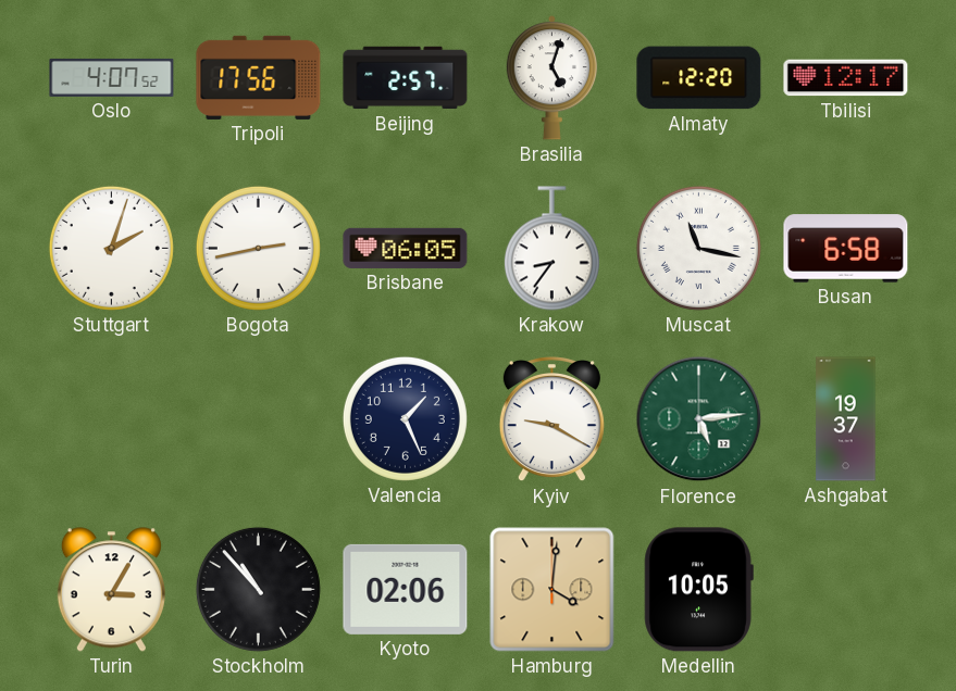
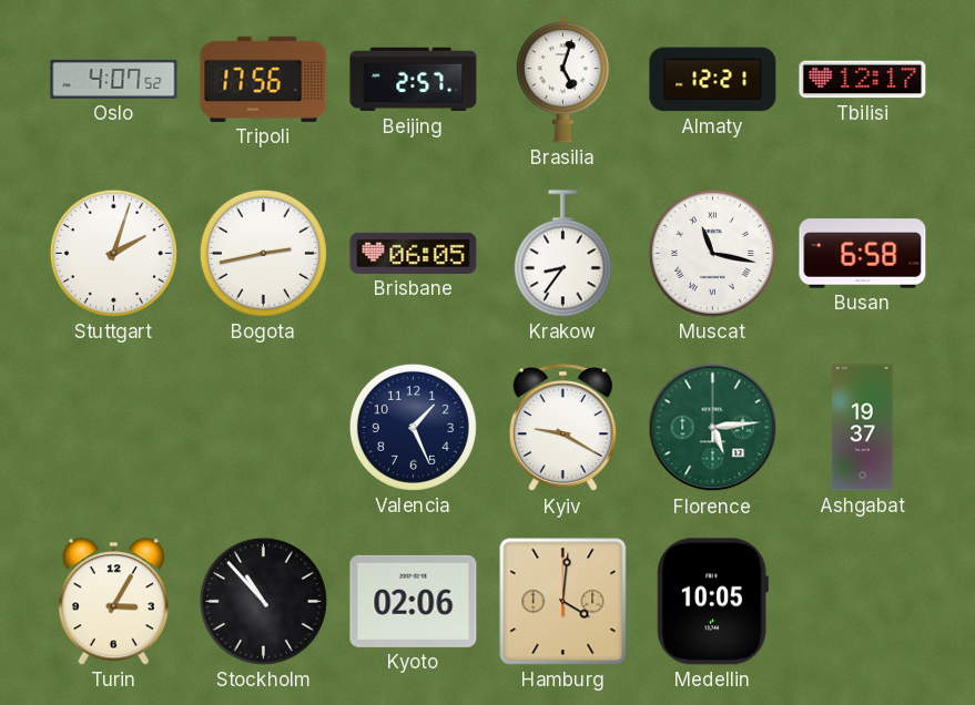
Almaty: 12:20 -> 12:21 (713, 80)
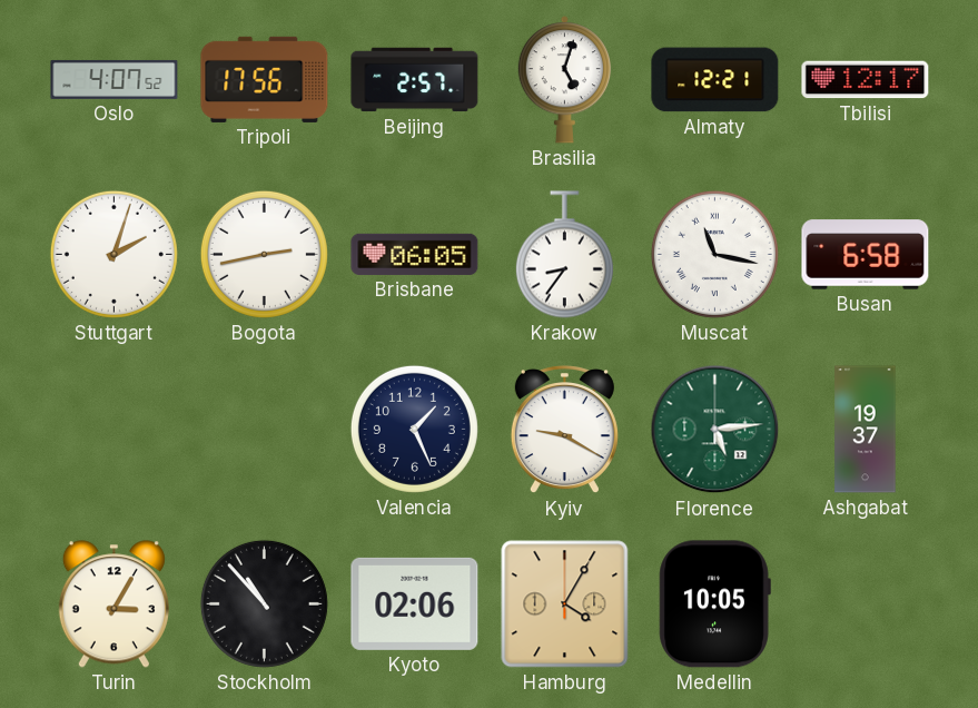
Hamburg: 4:01 -> 4:05 (565, 604)
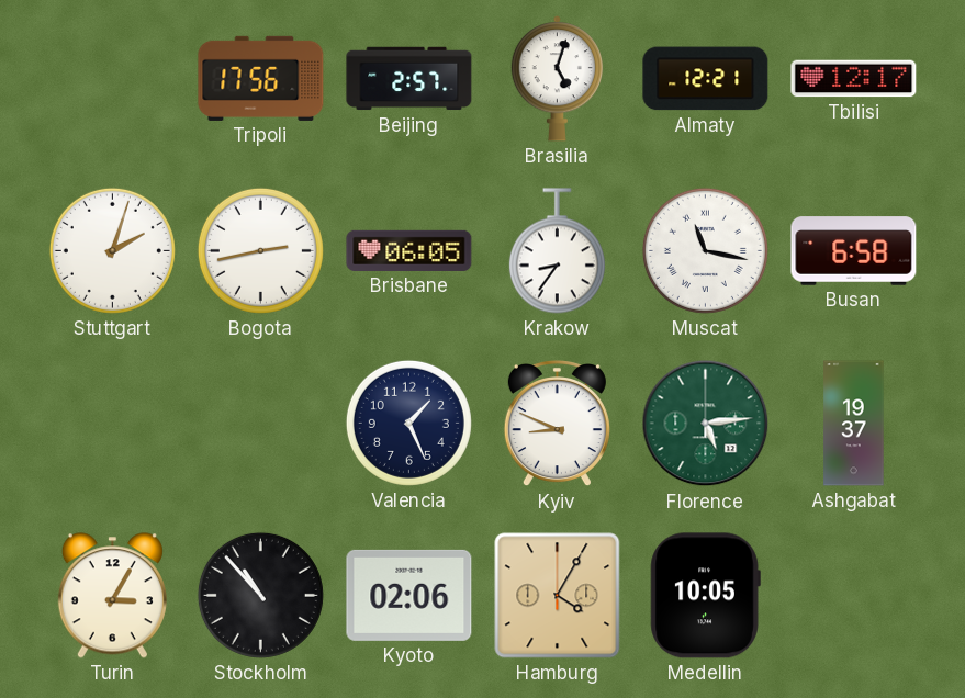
Oslo: 4:07 -> none (115, 79)
Kyiv: 9:20 -> 8:49 (557, 425)
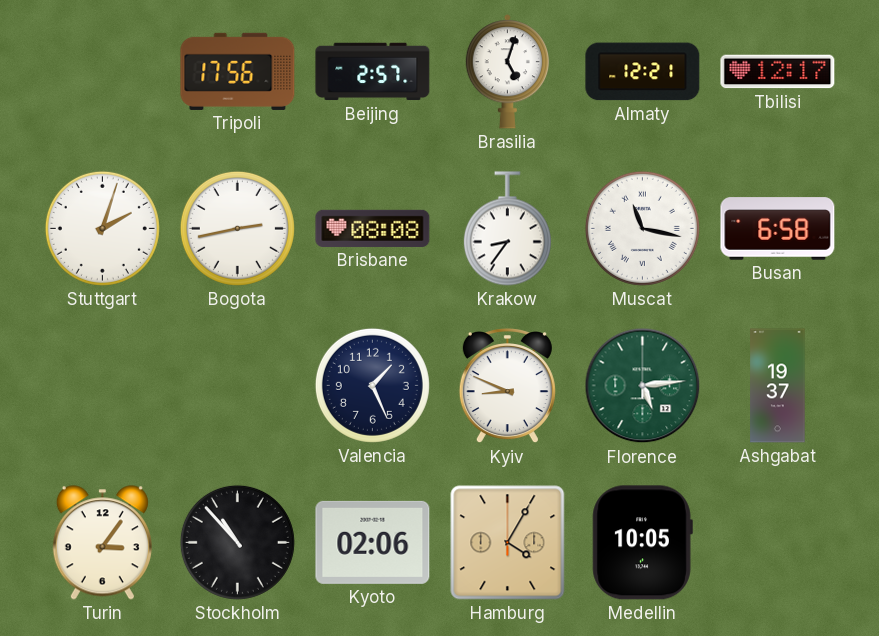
Brisbane: 06:05 -> 08:08 (373, 228)
Turin: 3:05 -> 3:06 (102, 543)
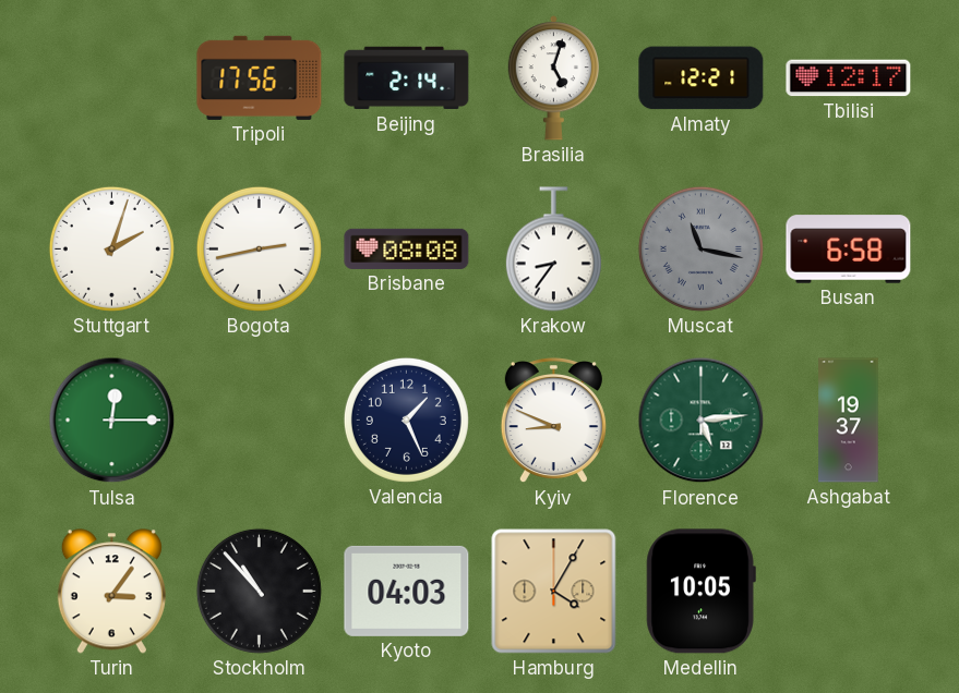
Beijing: 2:57 -> 2:14 (407, 78)
Muscat dial: white -> grey (700, 248)
Tulsa: none -> 12:15 (112, 421)
Kyoto: 02:06 -> 04:03 (407, 591)
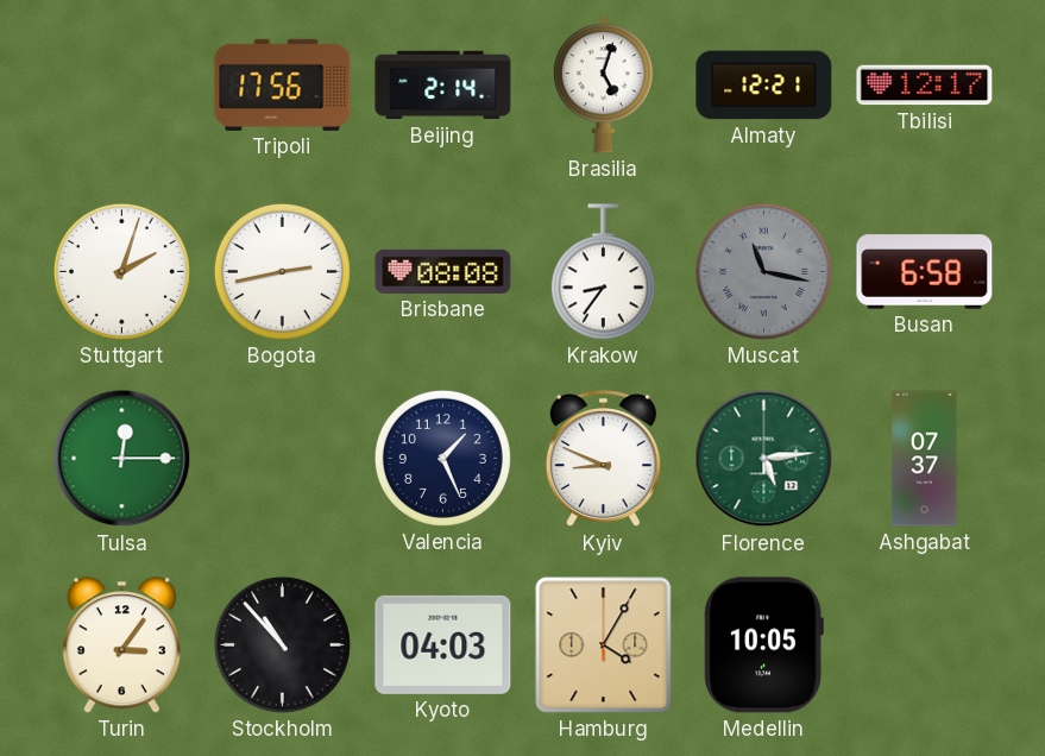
Ashgabat: 19:37 -> 07:37 (925, 459)
